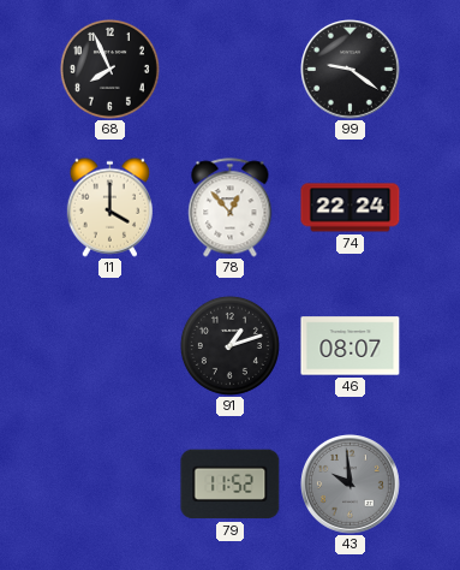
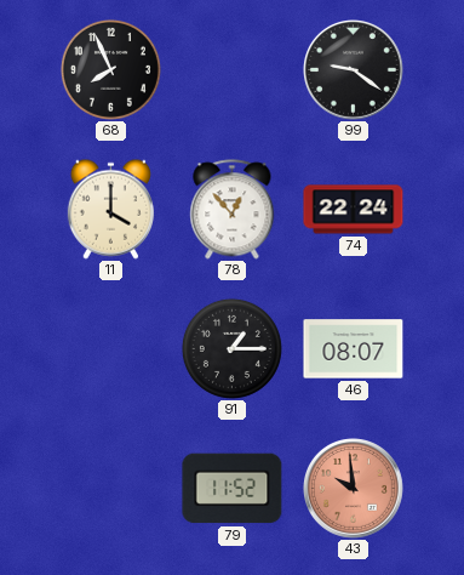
91: 1:12 -> 1:15 (231, 348)
43 dial: grey -> salmon (354, 489)
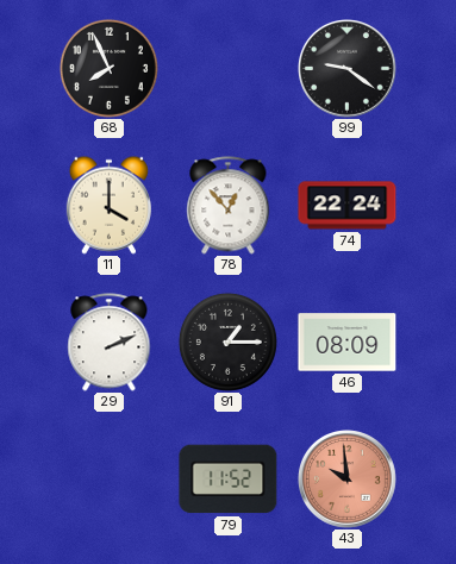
29: none -> 2:11 (110, 343)
46: 08:07 -> 08:09 (348, 343)
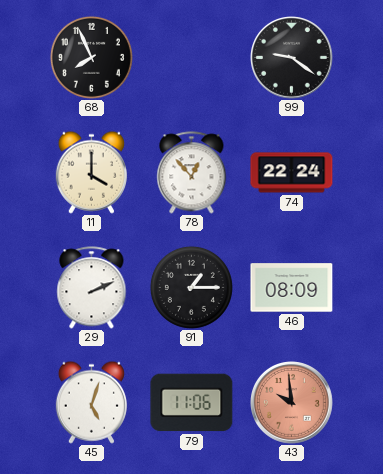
45: none -> 5:03 (91, 402)
79: 11:52 -> 11:06 (192, 403)
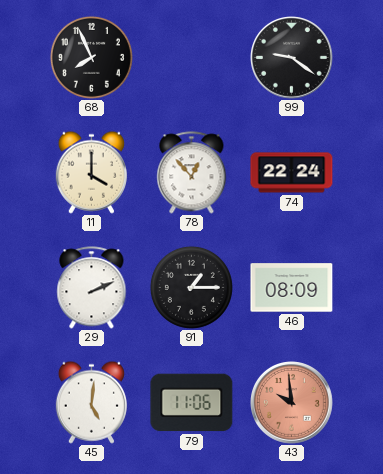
45: 5:03 -> 5:01 (91, 402)
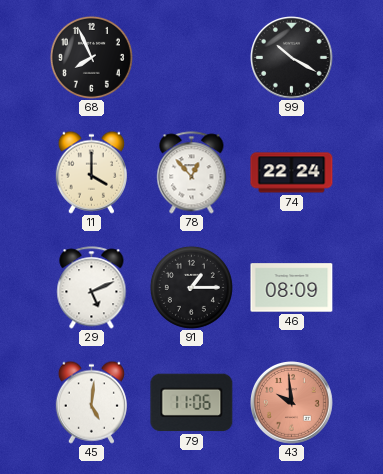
99: 9:21 -> 10:20 (292, 58)
29: 2:11 -> 5:11 (92, 288)
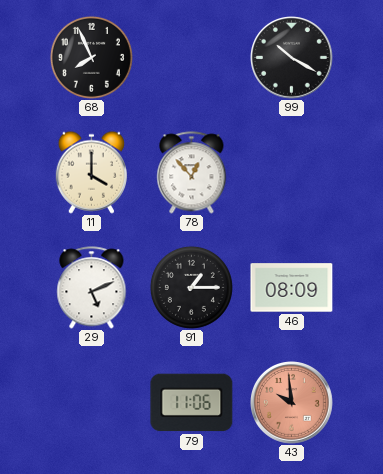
74: 22:24 -> none (292, 173)
45: 5:01 -> none (91, 402)
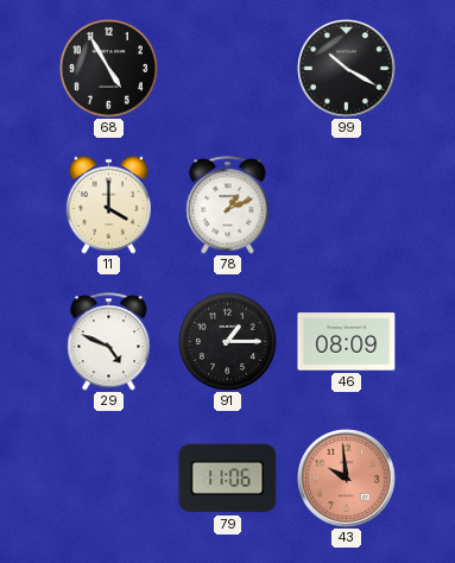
68: 7:56 -> 4:55 (108, 68)
78: 12:53 -> 1:11 (228, 205)
29: 5:11 -> 4:49 (109, 342)
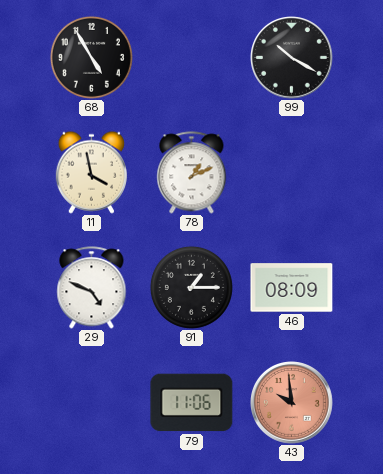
11: 4:00 -> 3:58 (91, 172)
